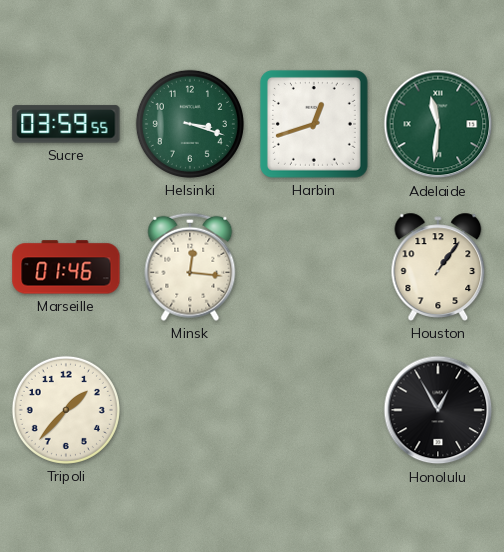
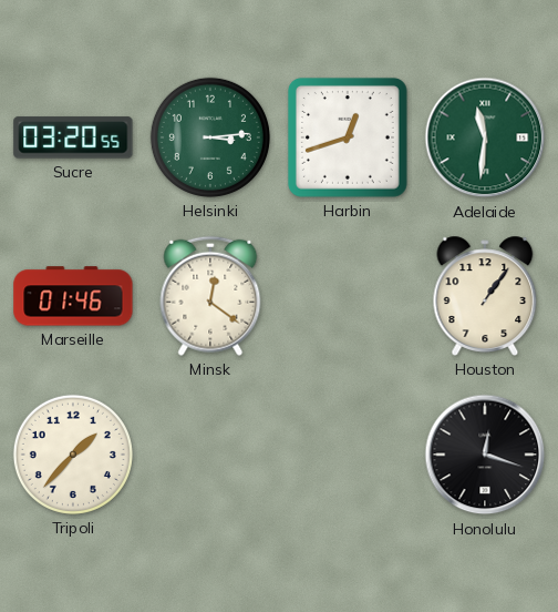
Sucre: 03:59 -> 03:20 (73, 137)
Helsinki: 3:18 -> 3:14 (210, 137)
Minsk: 12:16 -> 12:21 (210, 296)
Honolulu: 12:55 -> 12:18 (485, 455)
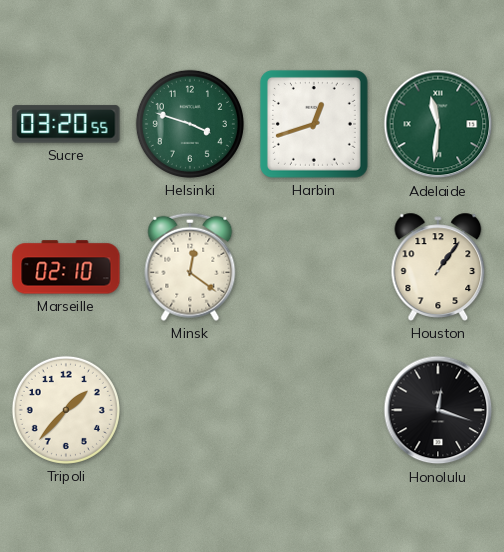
Helsinki: 3:14 -> 3:48 (190, 124)
Marseille: 01:46 -> 02:10 (66, 267)
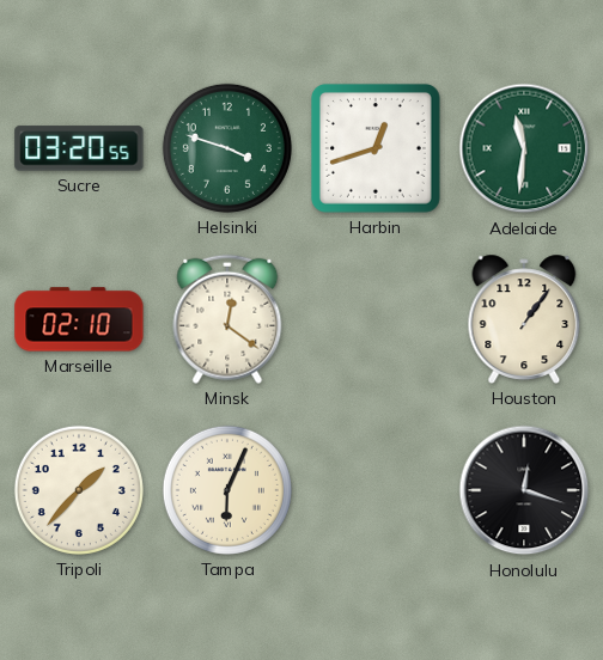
Tampa: none -> 6:04 (227, 490)
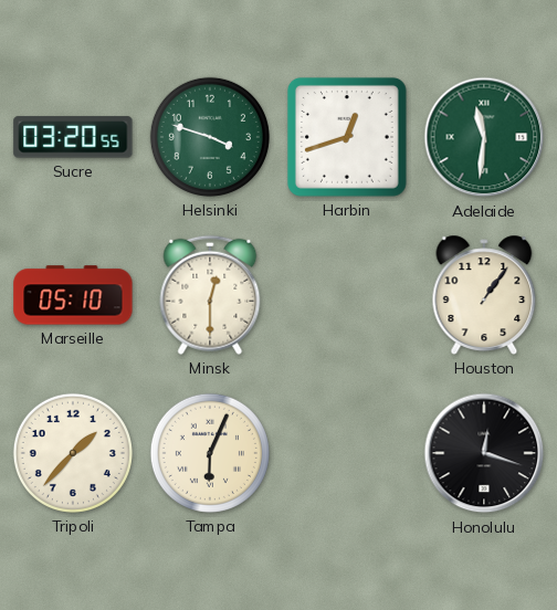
Marseille: 02:10 -> 05:10 (73, 295)
Minsk: 12:21 -> 12:30 (210, 295)
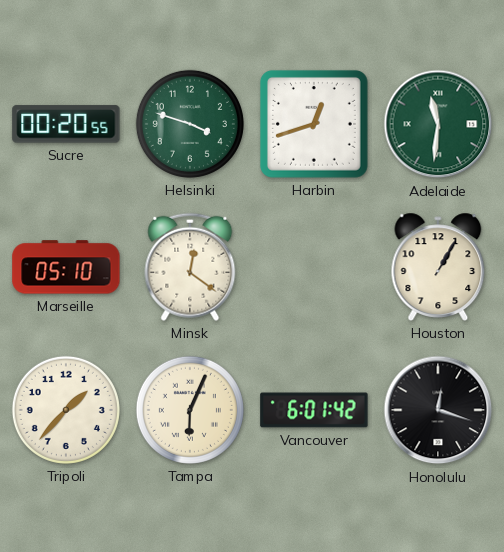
Sucre: 03:20 -> 00:20 (66, 124)
Minsk: 12:30 -> 12:21 (190, 267)
Houston: 1:06 -> 1:05 (438, 267)
Vancouver: none -> 6:01 (314, 410)
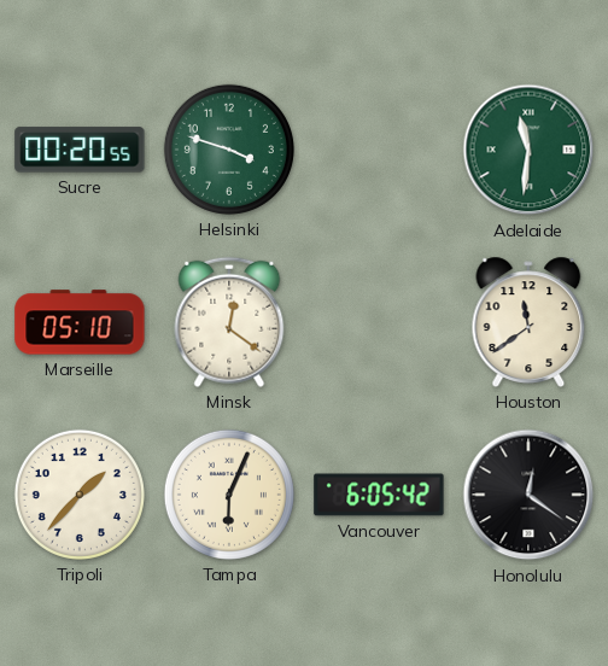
Harbin: 12:42 -> none (314, 124)
Houston: 1:05 -> 11:39 (528, 322)
Vancouver: 6:01 -> 6:05 (379, 495)
Honolulu: 12:18 -> 12:21 (528, 495)
